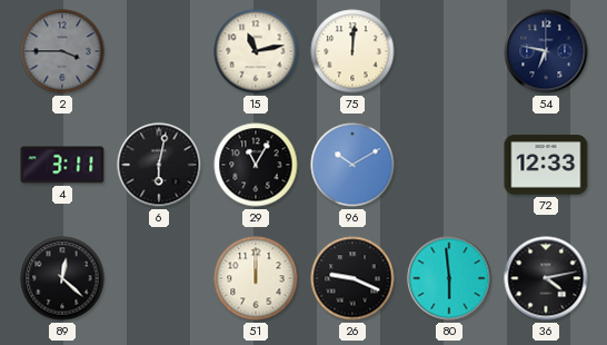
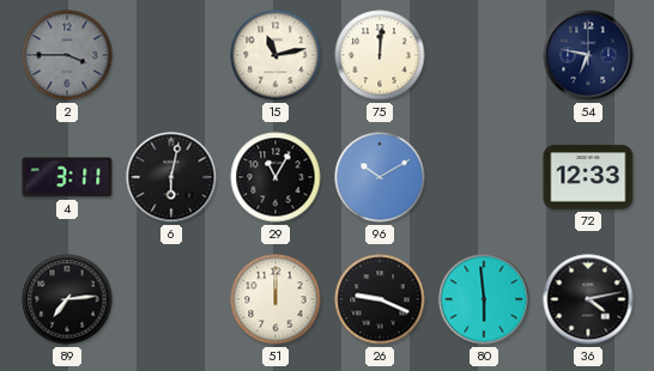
89: 12:22 -> 7:14 (67, 299)
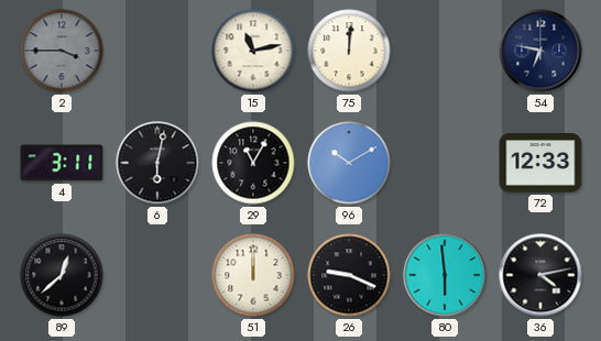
89: 7:14 -> 12:38 (62, 275)
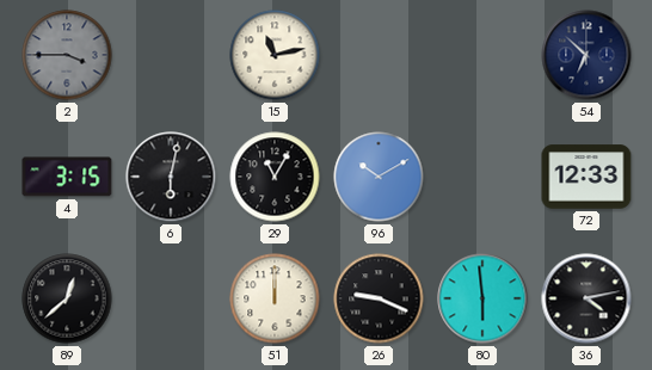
75: 12:01 -> none (349, 51)
54: 6:47 -> 6:52 (586, 55)
4: 3:11 -> 3:15 (67, 177)
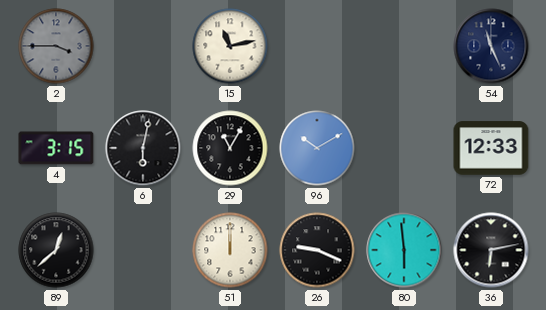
54: 6:52 -> 11:26 (491, 46)
36: 4:13 -> 6:13 (491, 250)
